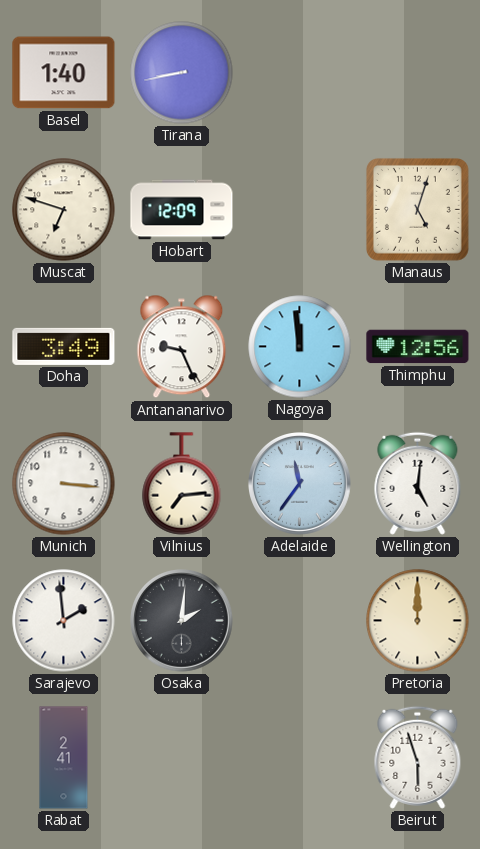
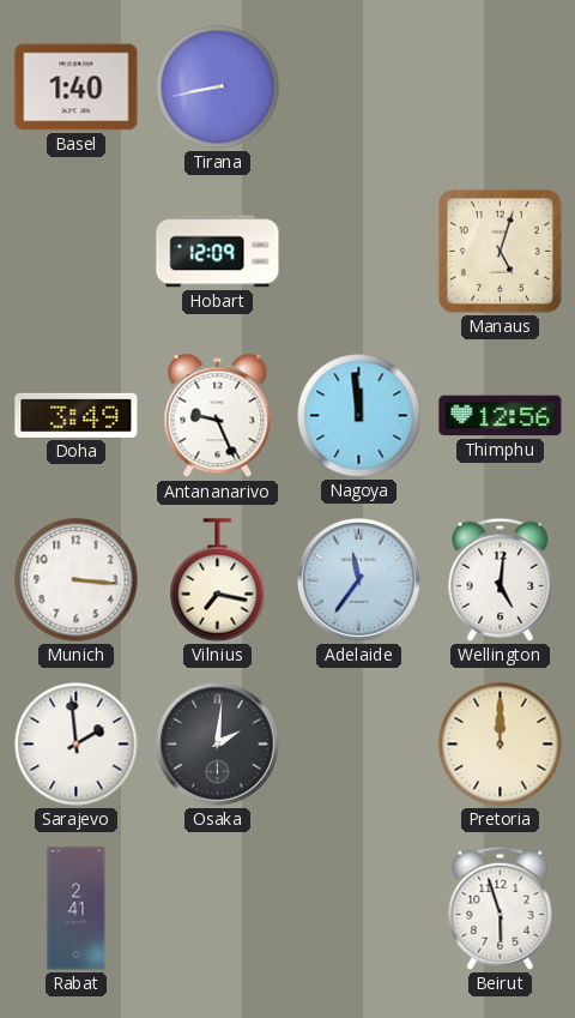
Muscat: 6:48 -> none (64, 210)
Vilnius: 7:14 -> 7:17 (218, 580)
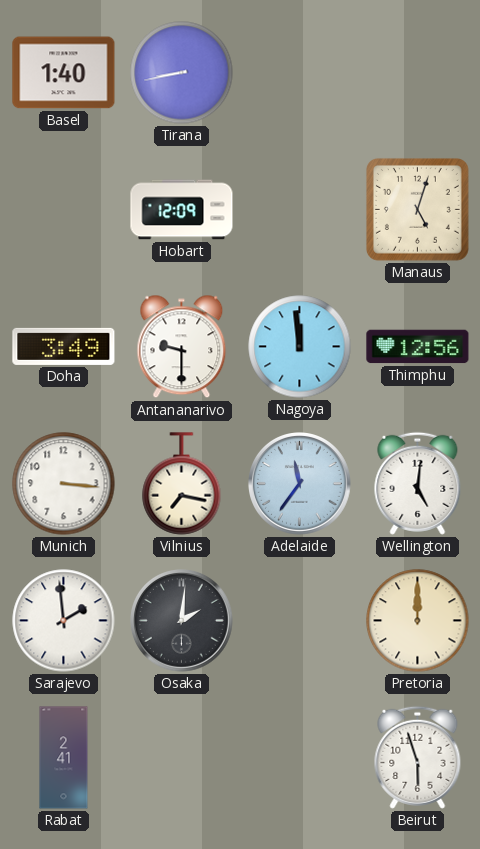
Antananarivo: 9:26 -> 9:30 (182, 347)
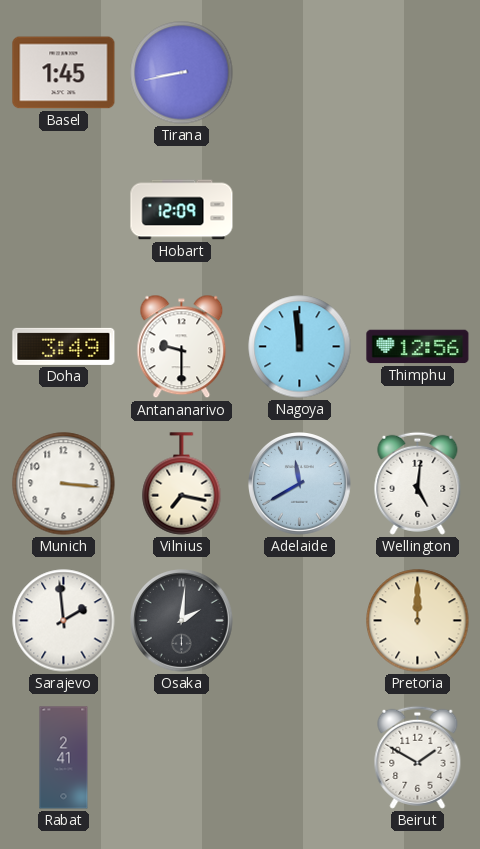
Basel: 1:40 -> 1:45 (64, 73)
Manaus: 5:03 -> none (417, 209)
Adelaide: 11:36 -> 11:40 (300, 484)
Beirut: 5:57 -> 1:50 (418, 757)
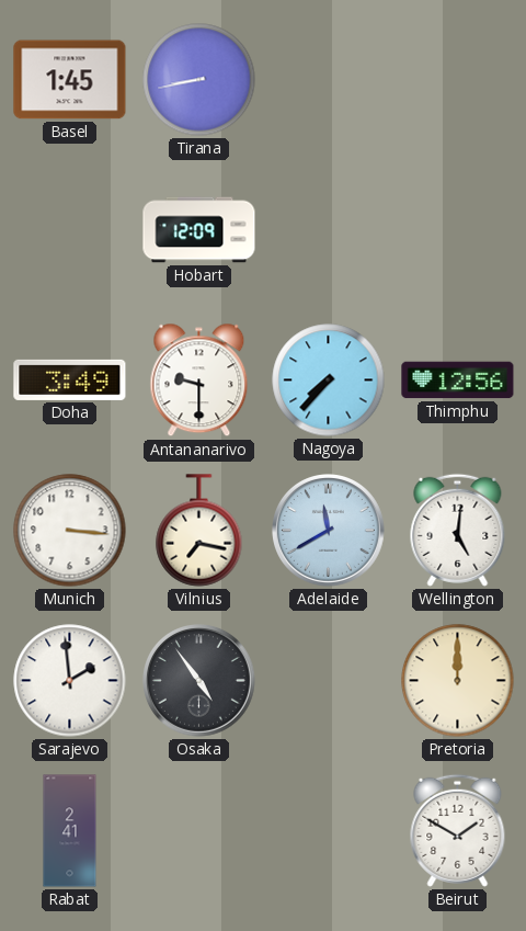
Nagoya: 11:59 -> 7:37 (329, 381)
Osaka: 2:01 -> 4:54 (199, 681)
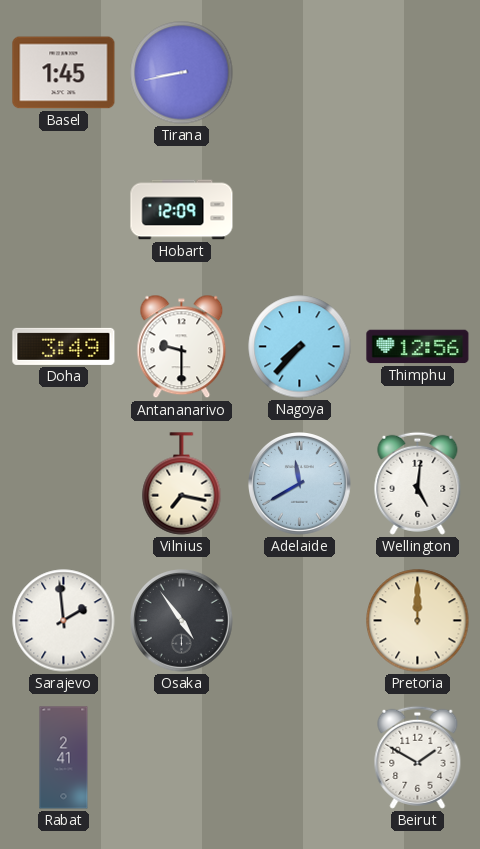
Munich: 3:16 -> none (70, 531)
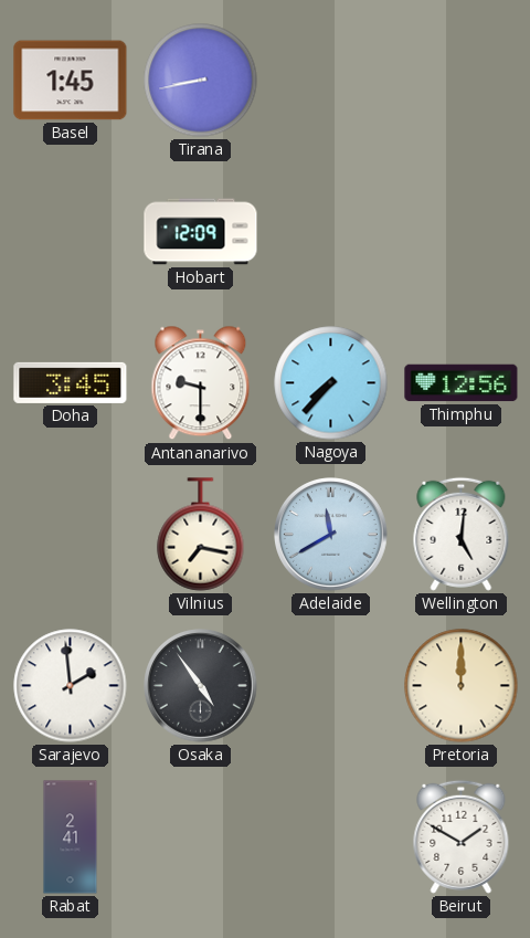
Doha: 3:49 -> 3:45 (71, 382)
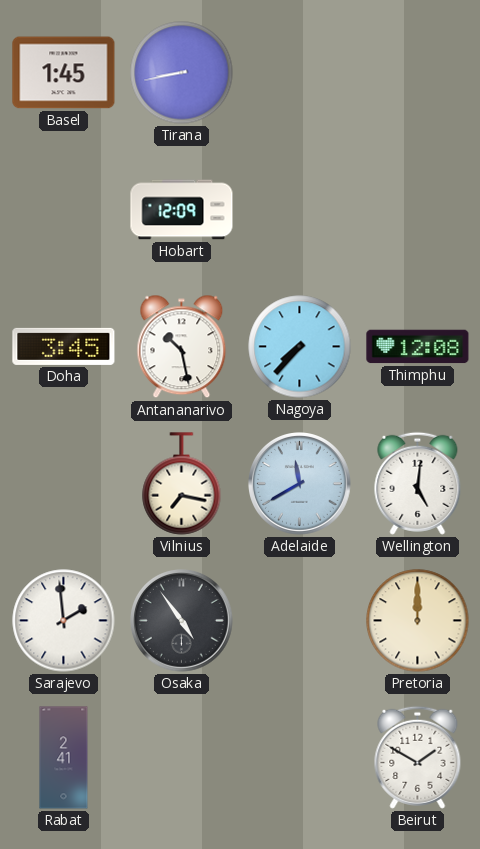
Antananarivo: 9:30 -> 10:28 (182, 347)
Thimphu: 12:56 -> 12:08 (418, 347)
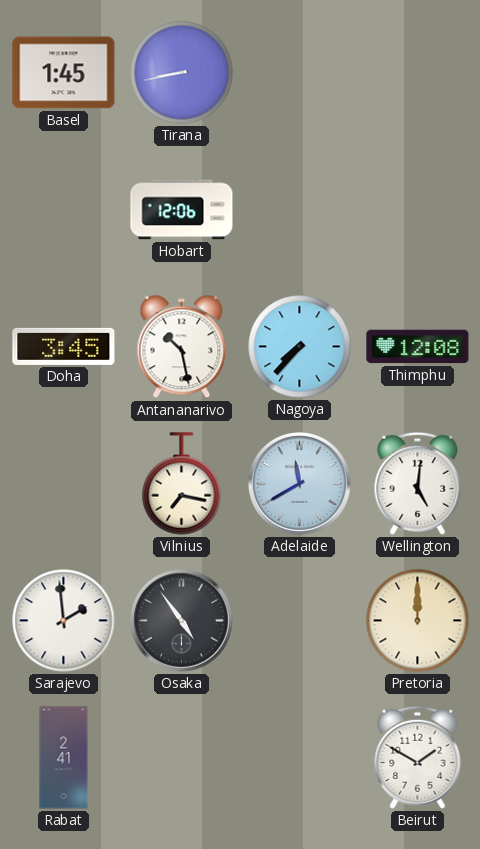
Hobart: 12:09 -> 12:06 (182, 210)
